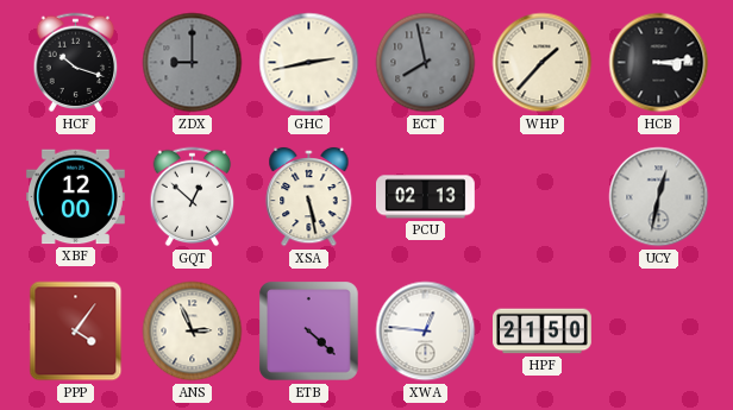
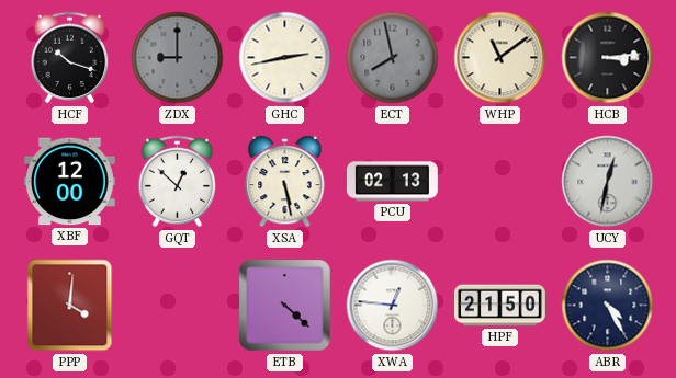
WHP: 1:37 -> 11:09 (500, 58)
PPP: 4:06 -> 4:01 (70, 306)
ANS: 2:56 -> none (193, 332)
ABR: none -> 4:25 (608, 306)
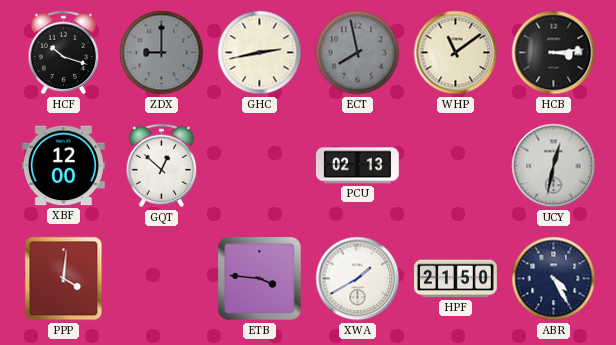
XSA: 5:28 -> none (285, 182)
ETB: 4:22 -> 3:46 (260, 279)
XWA: 12:46 -> 1:40 (358, 279)
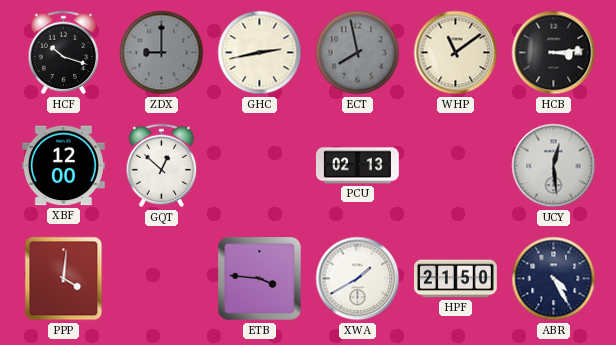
UCY: 12:32 -> 12:29 (554, 166)
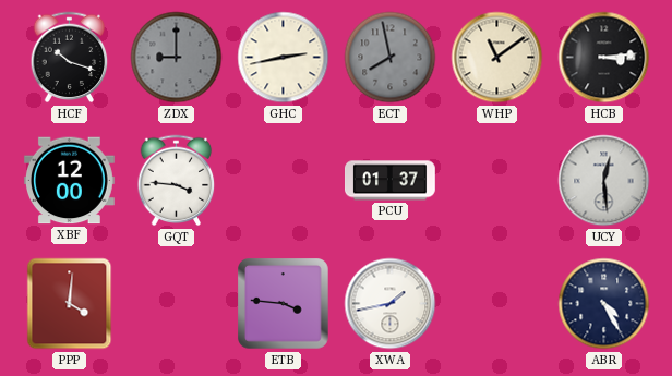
GQT: 12:52 -> 3:46 (177, 181)
PCU: 02:13 -> 01:37 (391, 181)
XWA: 1:40 -> 1:43 (391, 304)
HPF: 21:50 -> none (456, 279)
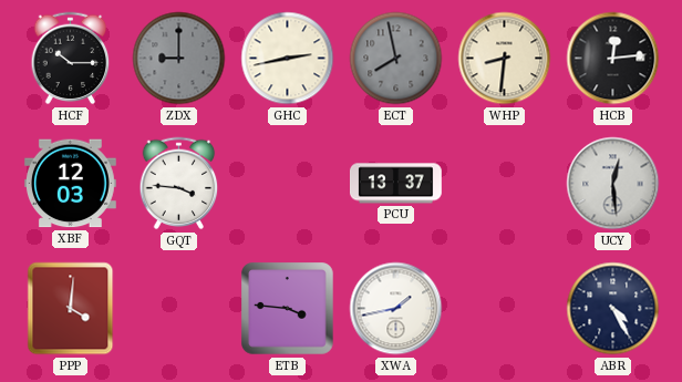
HCF: 10:18 -> 10:15 (71, 59)
WHP: 11:09 -> 8:31 (505, 59)
HCB: 3:14 -> 12:14 (613, 59)
XBF: 12:00 -> 12:03 (70, 184)
PCU: 01:37 -> 13:37 (396, 184)
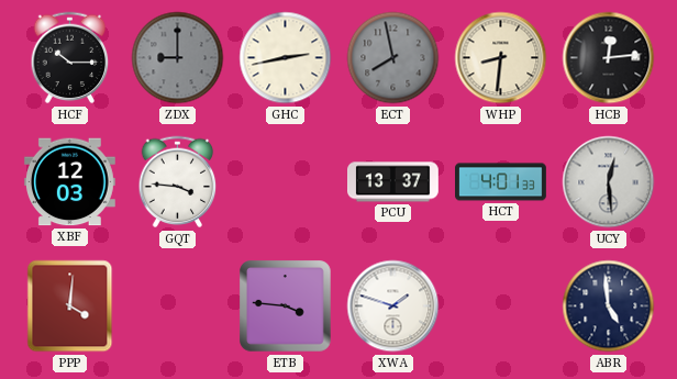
HCT: none -> 4:01 (501, 182)
XWA: 1:43 -> 1:48 (393, 306)
ABR: 4:25 -> 4:59 (609, 306)
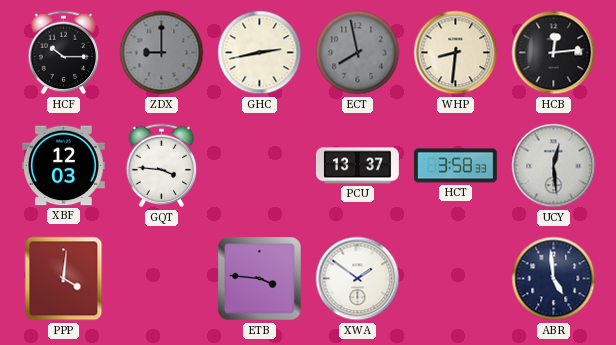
HCT: 4:01 -> 3:58 (456, 166)
XWA: 1:48 -> 1:51 (358, 279)
